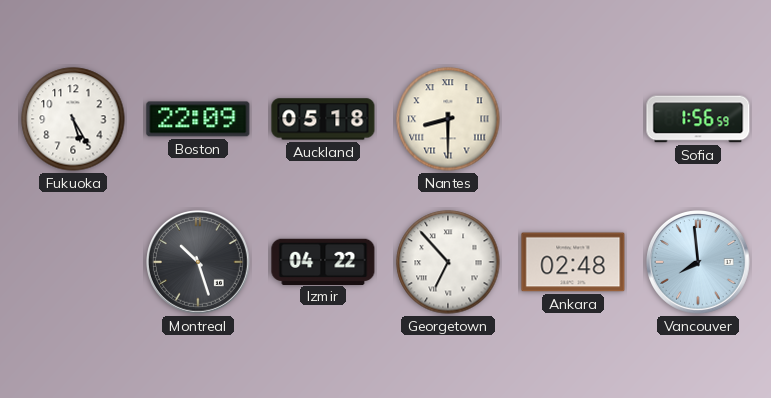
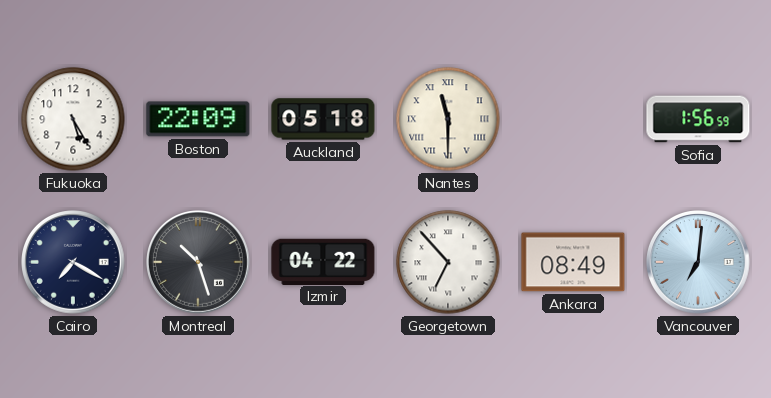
Nantes: 8:30 -> 11:30 (448, 119)
Cairo: none -> 7:20 (74, 263)
Ankara: 02:48 -> 08:49 (573, 262)
Vancouver: 7:59 -> 7:01 (699, 263)
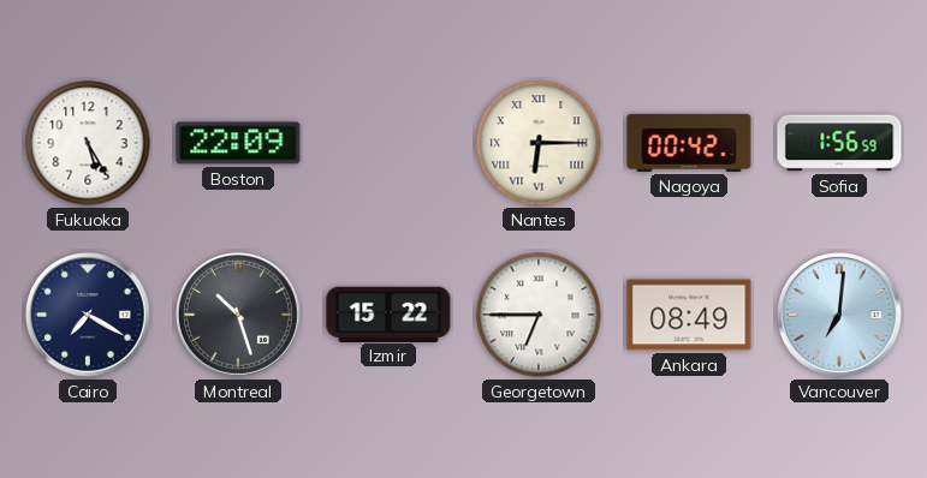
Auckland: 05:18 -> none (323, 119)
Nantes: 11:30 -> 6:15 (539, 143)
Nagoya: none -> 00:42 (689, 143)
Izmir: 04:22 -> 15:22 (388, 313)
Georgetown: 6:53 -> 6:45 (539, 315)
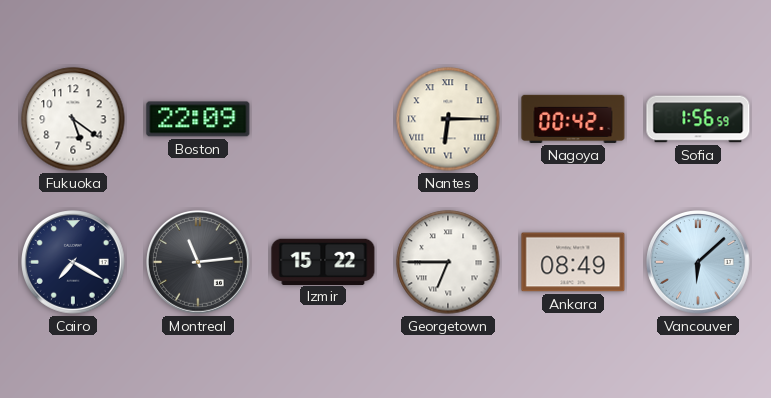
Fukuoka: 5:25 -> 5:21 (73, 119)
Montreal: 10:27 -> 11:14 (199, 263)
Vancouver: 7:01 -> 6:08 (699, 263)
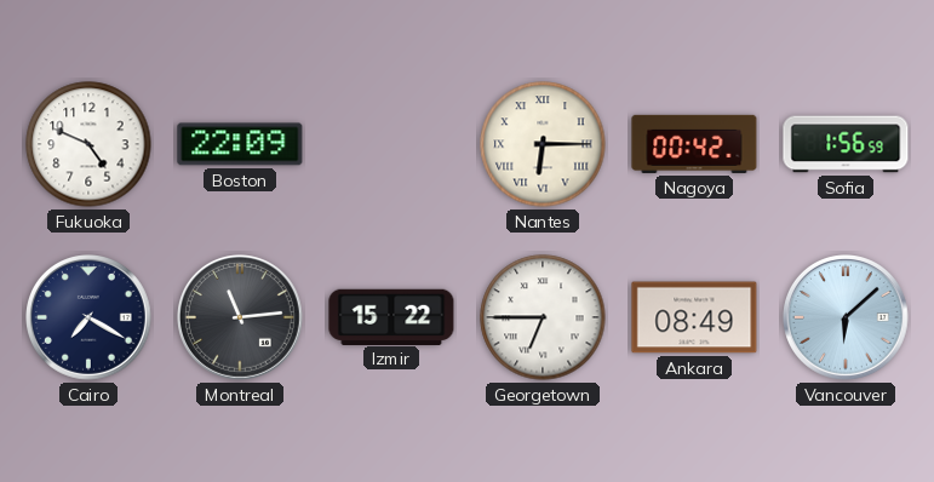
Fukuoka: 5:21 -> 4:49 (88, 144)
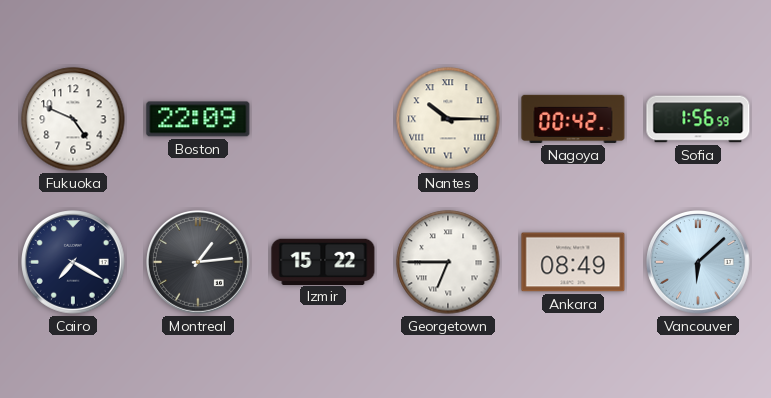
Nantes: 6:15 -> 10:15 (448, 119)
Montreal: 11:14 -> 1:14 (199, 263)
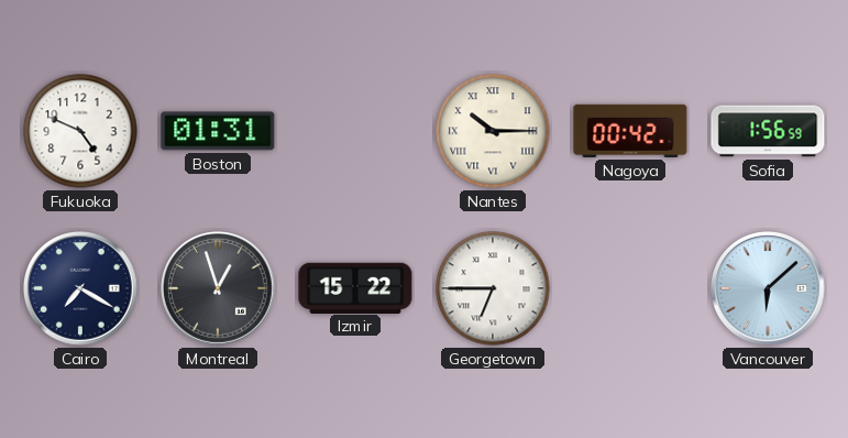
Boston: 22:09 -> 01:31 (218, 131)
Montreal: 1:14 -> 12:57 (219, 289)
Ankara: 08:49 -> none (573, 262)
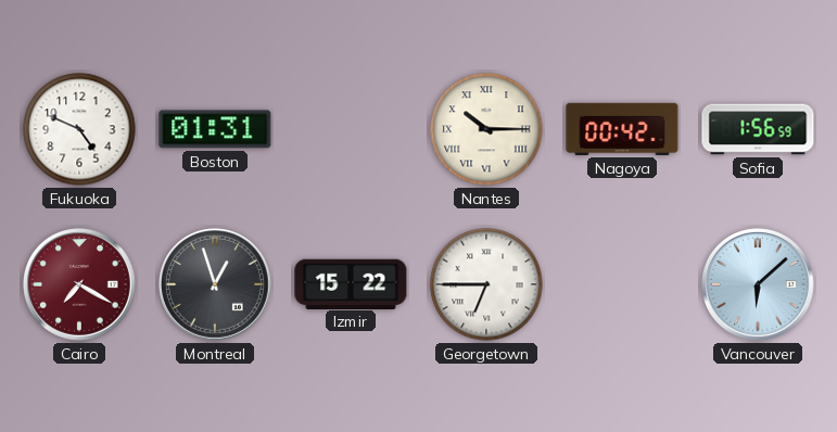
Cairo dial: navy -> burgundy (80, 285)
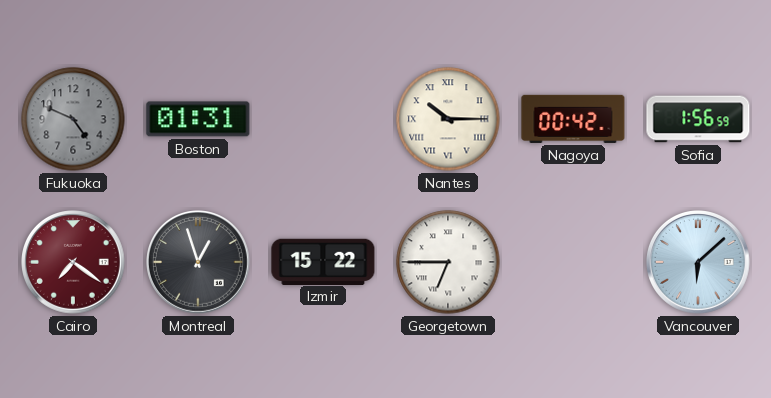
Fukuoka dial: white -> grey (73, 119)
Cairo: 7:20 -> 7:21 (74, 263)
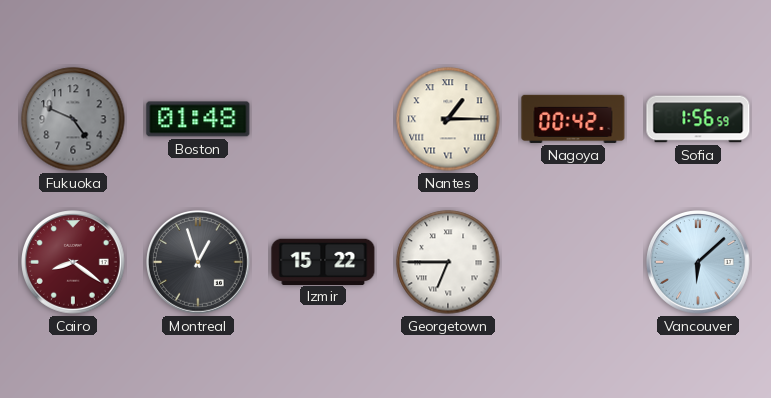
Boston: 01:31 -> 01:48 (198, 119)
Nantes: 10:15 -> 1:15 (448, 119)
Cairo: 7:21 -> 8:21 (74, 263)
